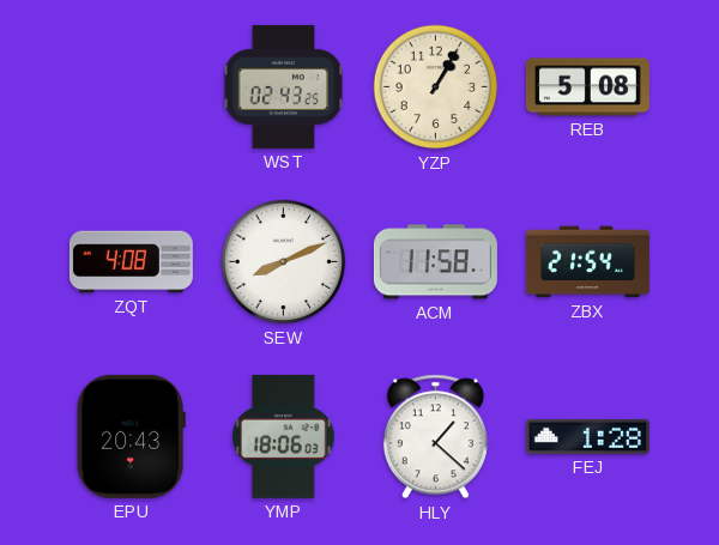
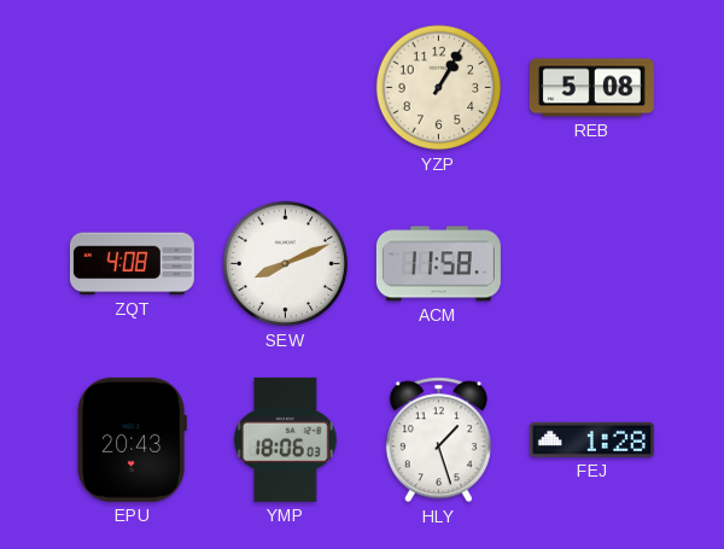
WST: 02:43 -> none (284, 86)
ZBX: 21:54 -> none (587, 262)
HLY: 1:22 -> 1:27 (438, 440)
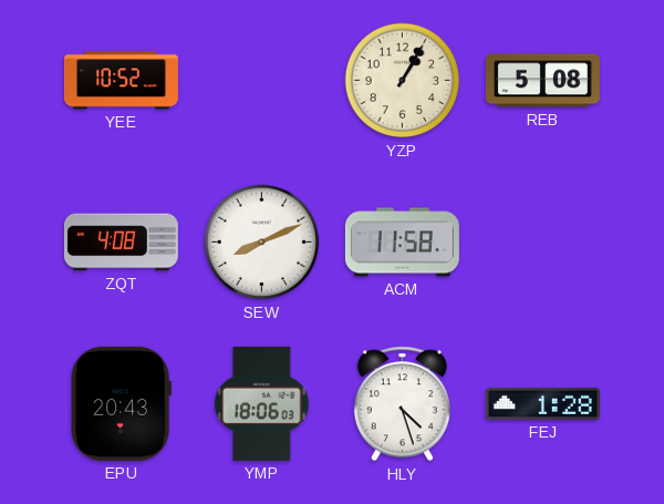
YEE: none -> 10:52 (121, 81)
HLY: 1:27 -> 4:27 (402, 404)
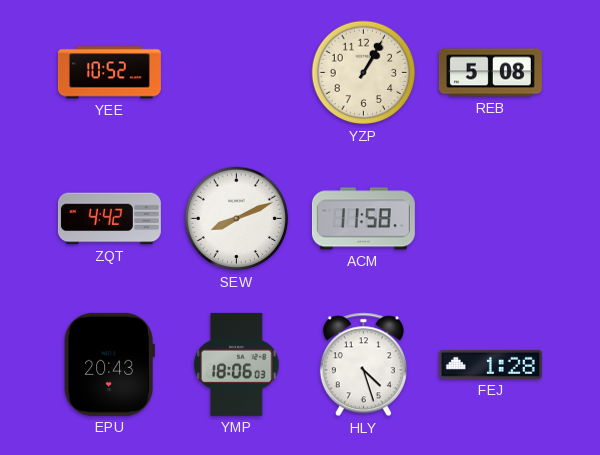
ZQT: 4:08 -> 4:42 (109, 219)
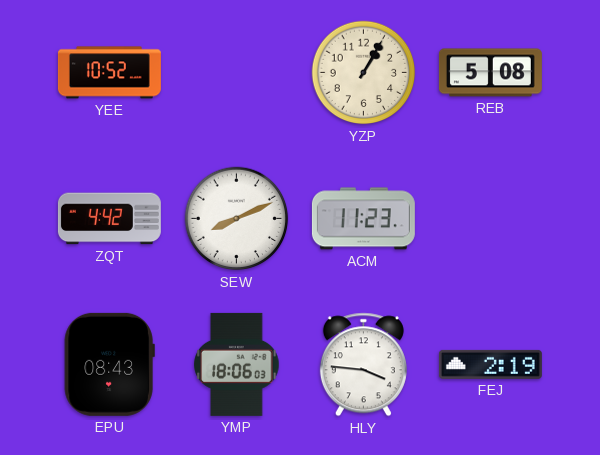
ACM: 11:58 -> 11:23 (363, 219)
EPU: 20:43 -> 08:43 (109, 364)
HLY: 4:27 -> 3:46 (363, 365)
FEJ: 1:28 -> 2:19 (490, 364)
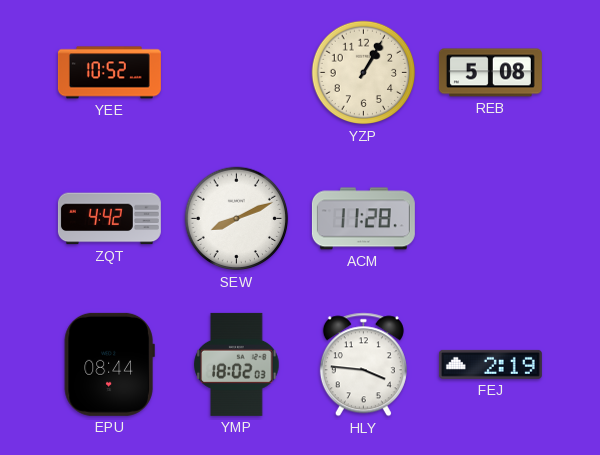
ACM: 11:23 -> 11:28 (363, 219)
EPU: 08:43 -> 08:44 (109, 364)
YMP: 18:06 -> 18:02 (237, 364)
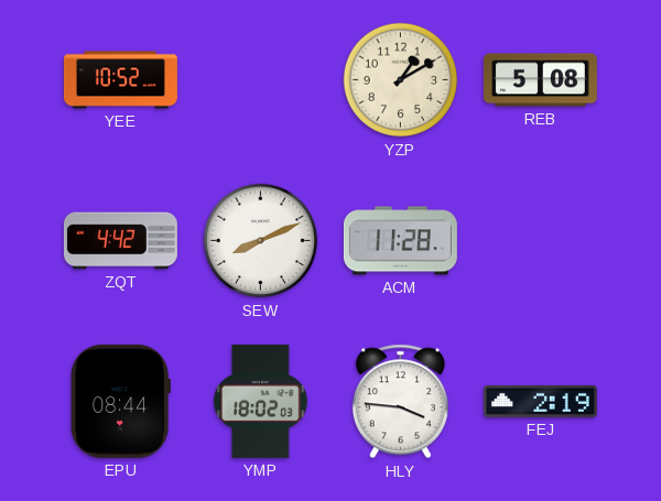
YZP: 1:05 -> 1:10 (401, 80)
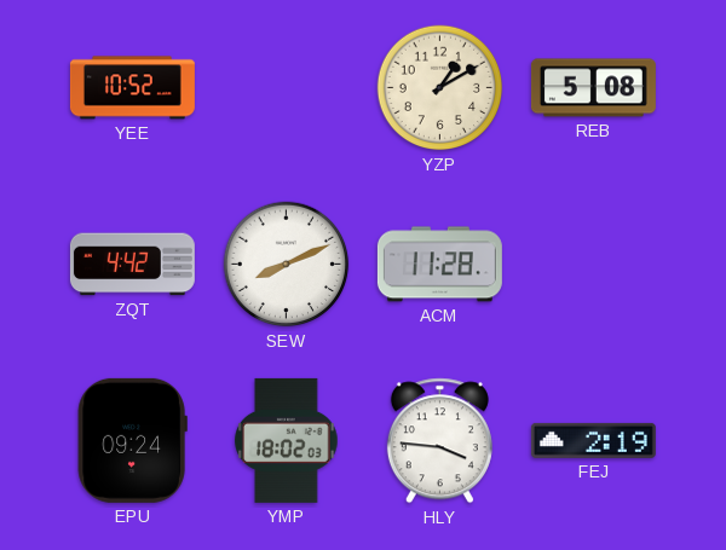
EPU: 08:44 -> 09:24 (132, 440)
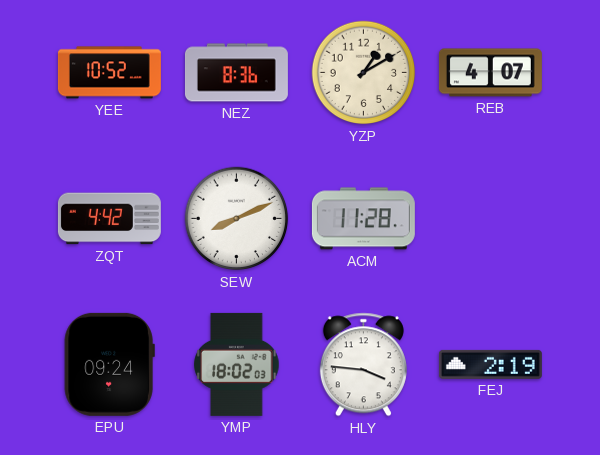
NEZ: none -> 8:36 (236, 73)
REB: 5:08 -> 4:07 (490, 73)
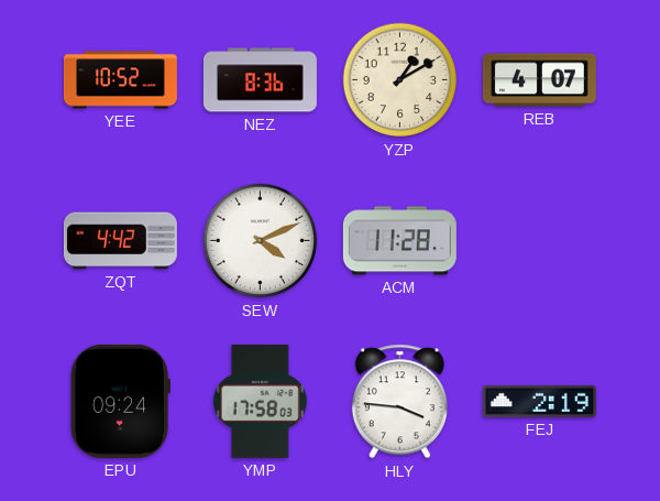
SEW: 8:11 -> 4:11 (261, 241)
YMP: 18:02 -> 17:58 (261, 401)
